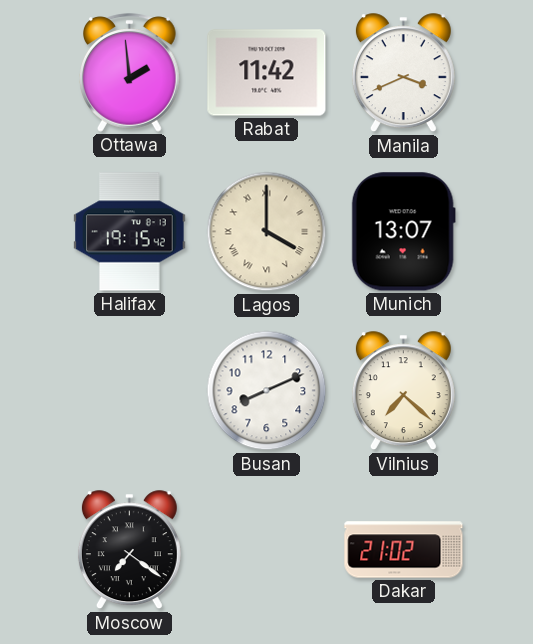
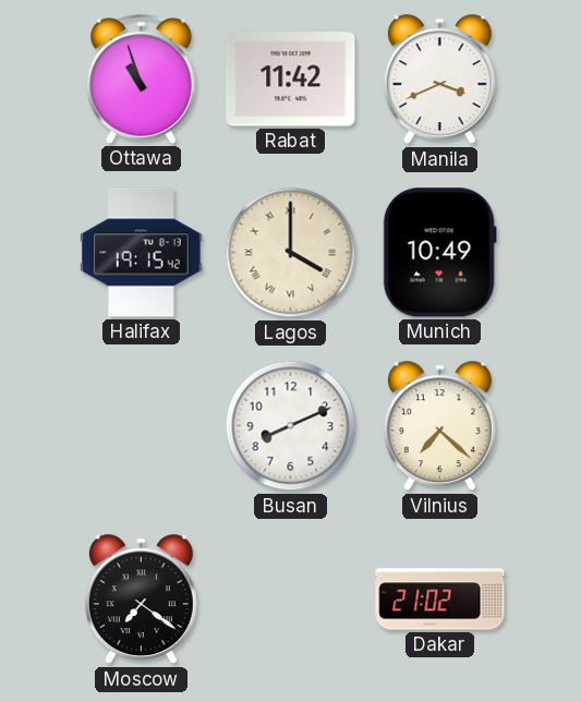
Ottawa: 1:59 -> 10:57 (142, 80)
Munich: 13:07 -> 10:49 (439, 253)
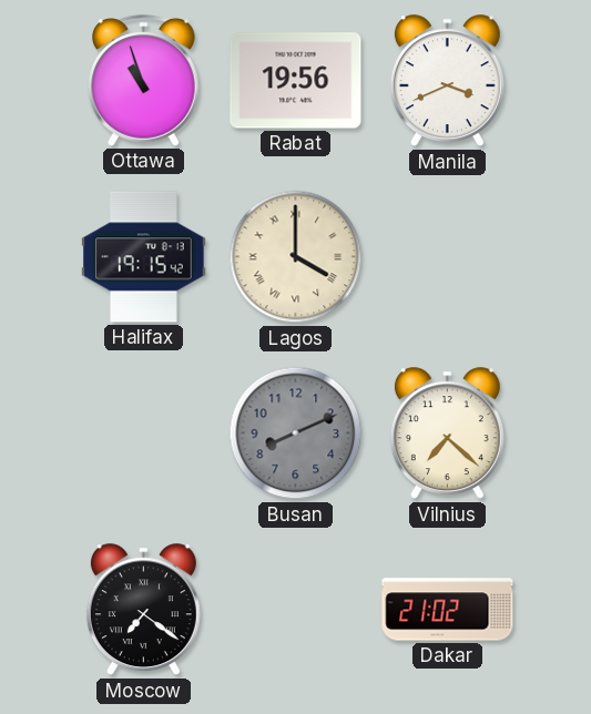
Rabat: 11:42 -> 19:56 (296, 81)
Munich: 10:49 -> none (439, 253)
Busan dial: white -> grey (296, 433)
